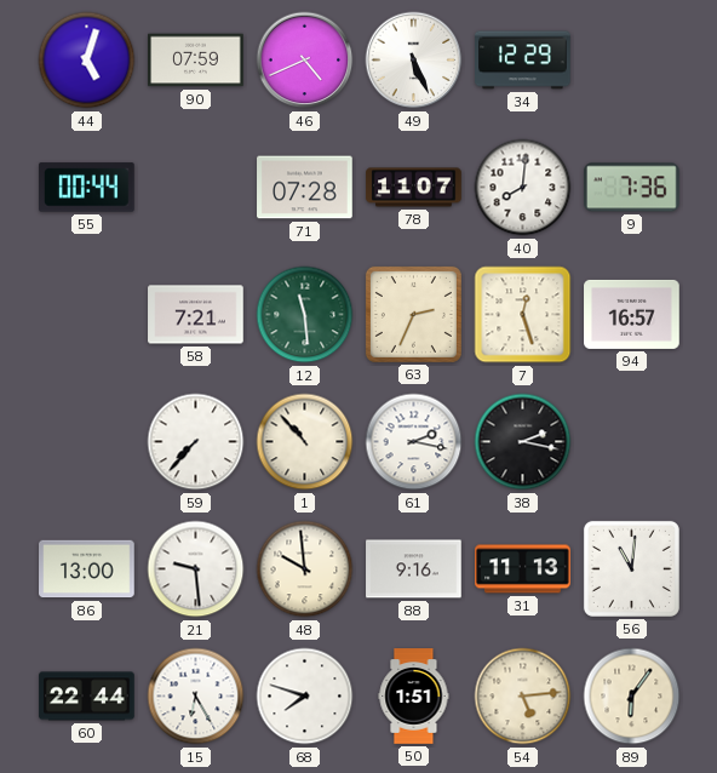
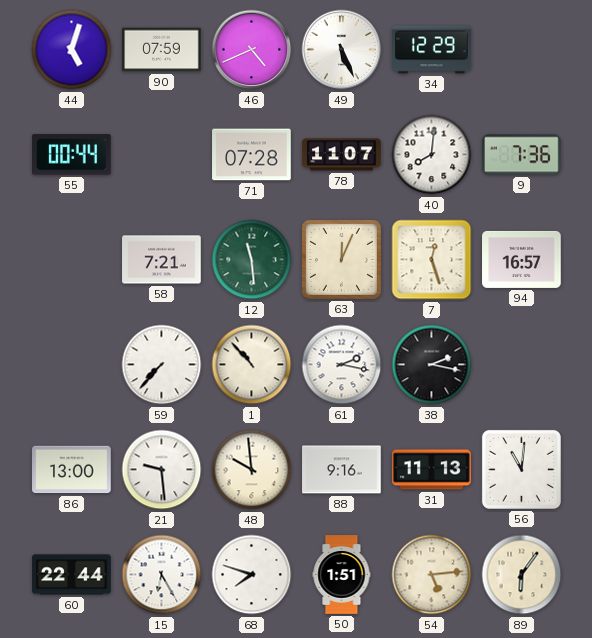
63: 2:34 -> 12:04 (341, 259)
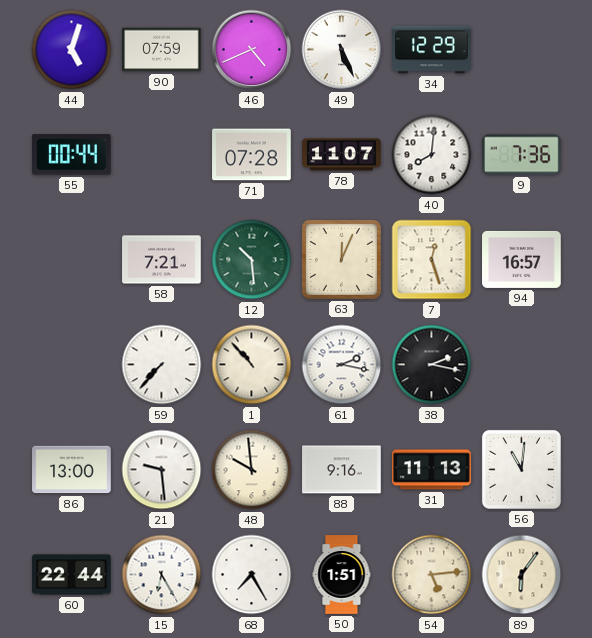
12: 11:29 -> 10:29 (252, 260)
68: 7:48 -> 7:25 (252, 575)
